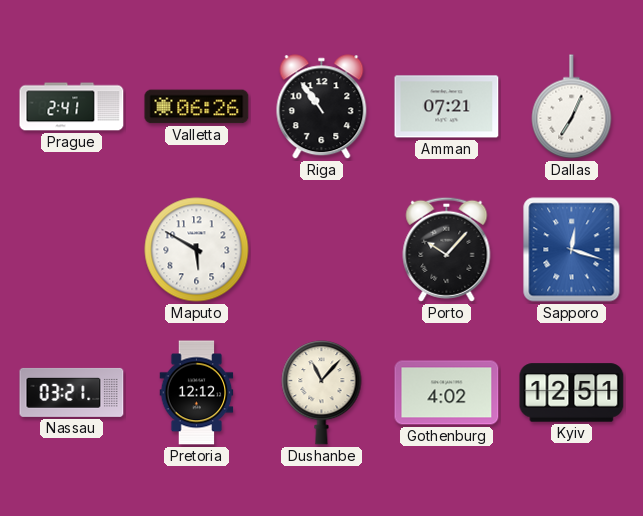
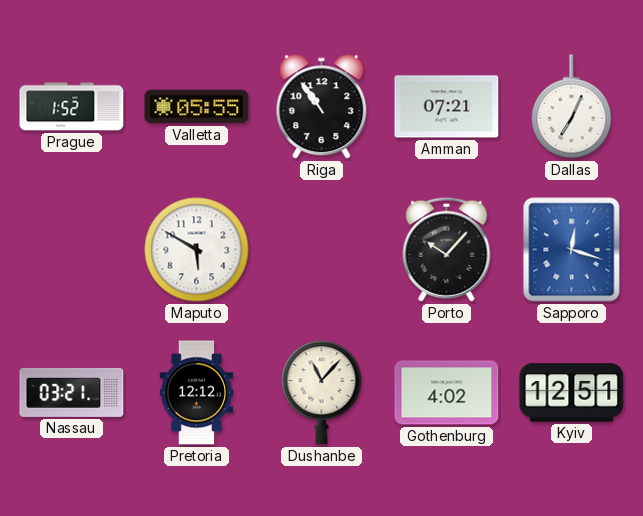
Prague: 2:41 -> 1:52 (72, 107)
Valletta: 06:26 -> 05:55 (197, 107)
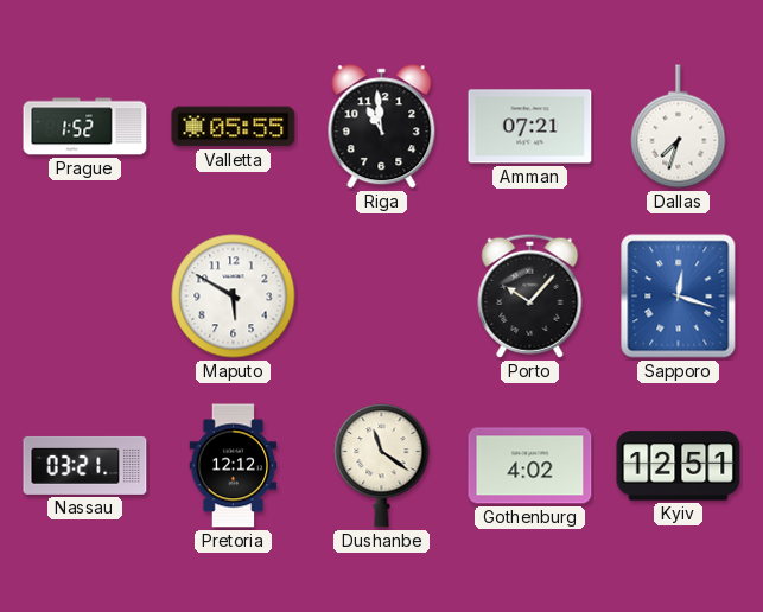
Riga: 10:54 -> 10:59 (382, 127)
Dallas: 7:04 -> 7:33 (679, 127)
Dushanbe: 11:07 -> 11:21 (382, 466)
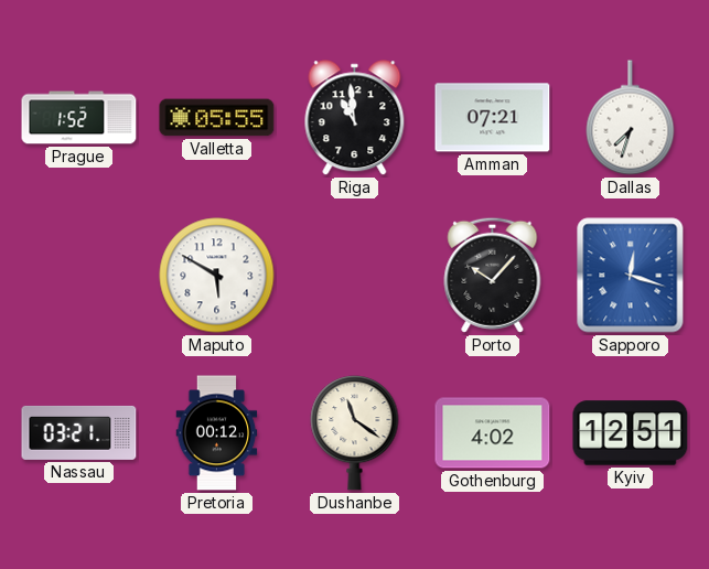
Pretoria: 12:12 -> 00:12 (217, 433)
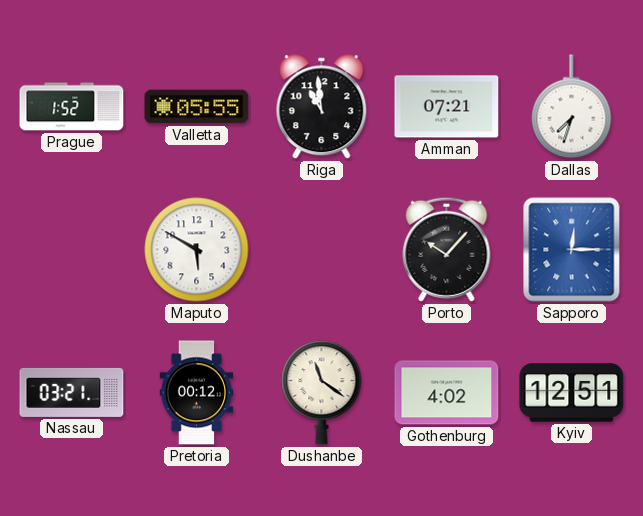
Sapporo: 12:18 -> 12:15 (572, 250)
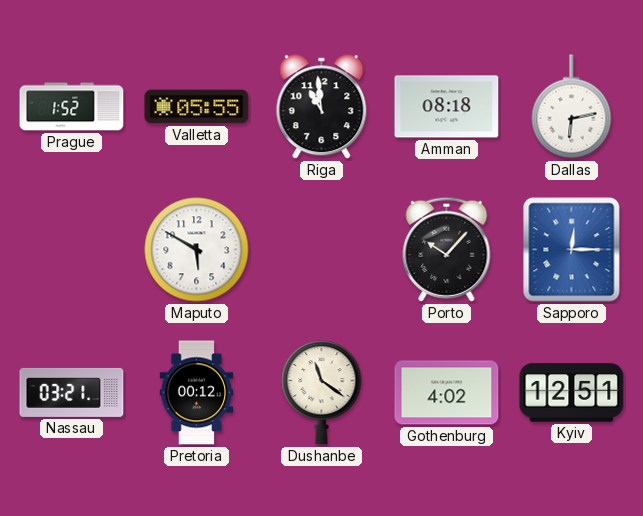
Amman: 07:21 -> 08:18 (447, 107)
Dallas: 7:33 -> 6:13 (572, 107)
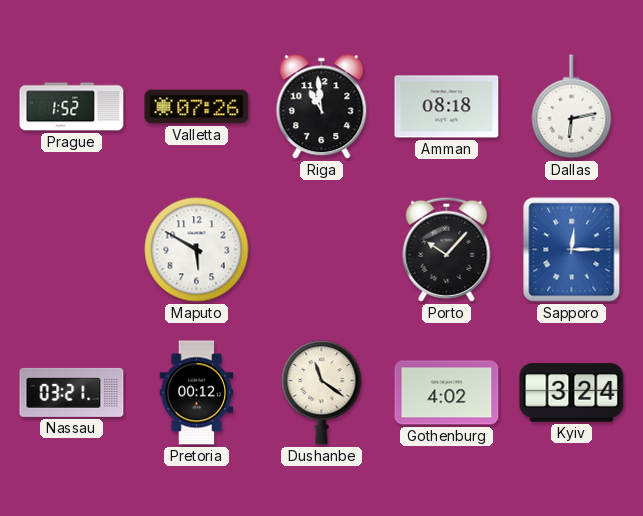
Valletta: 05:55 -> 07:26 (197, 107)
Kyiv: 12:51 -> 3:24 (572, 393)
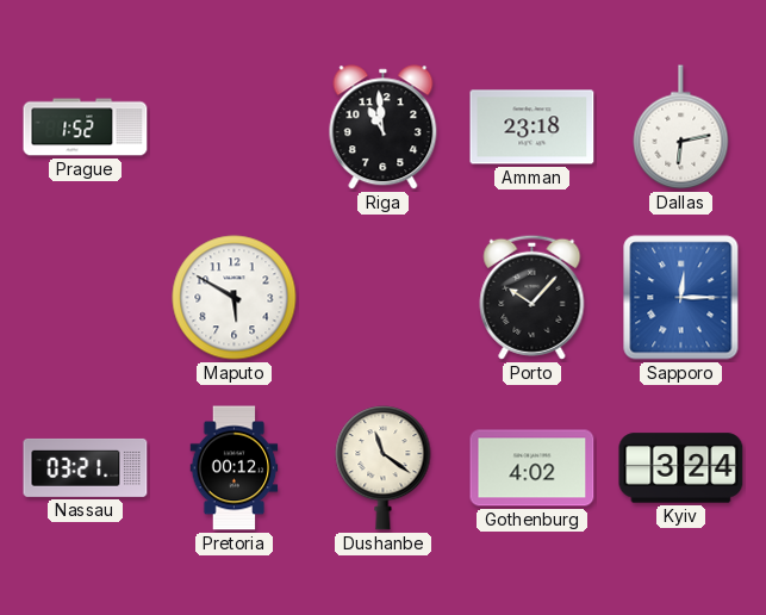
Valletta: 07:26 -> none (197, 107)
Amman: 08:18 -> 23:18 (533, 128)
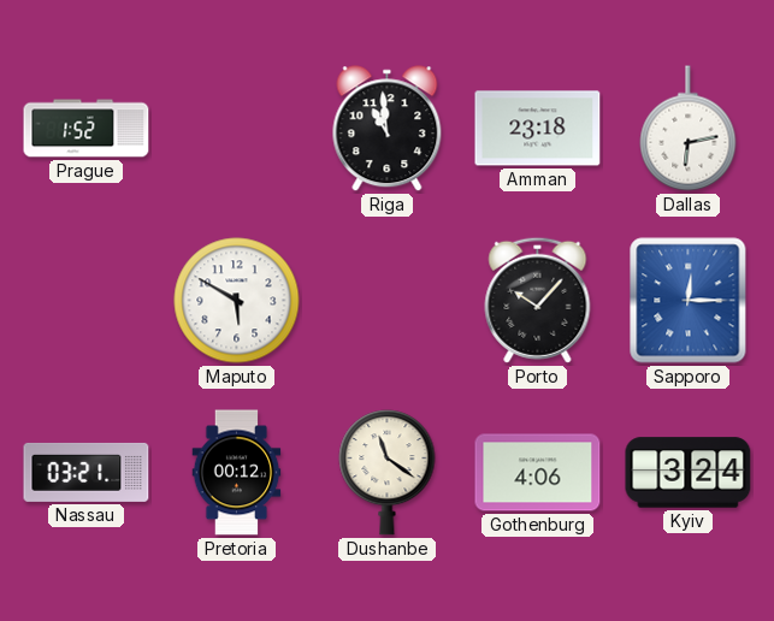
Gothenburg: 4:02 -> 4:06 (538, 473)
